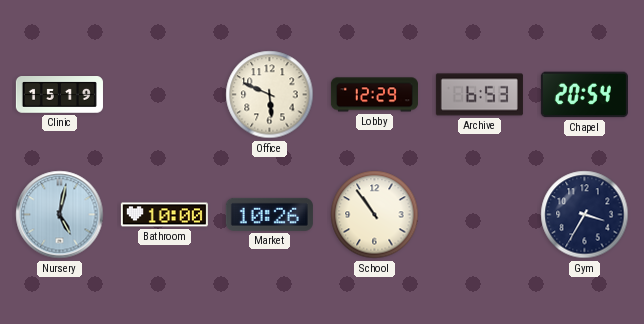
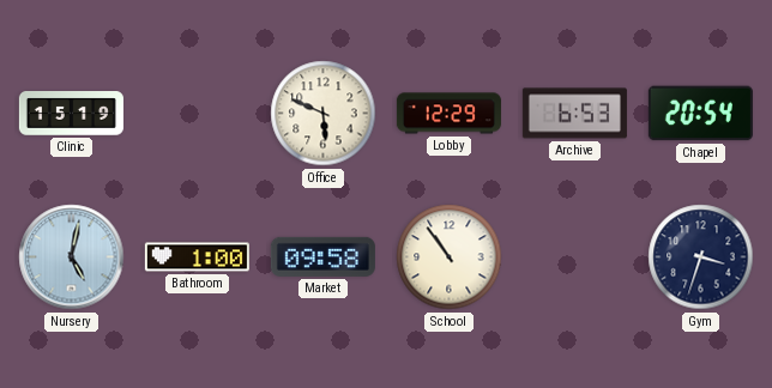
Bathroom: 10:00 -> 1:00 (197, 257)
Market: 10:26 -> 09:58 (322, 256)
Gym: 3:35 -> 3:33 (701, 257)
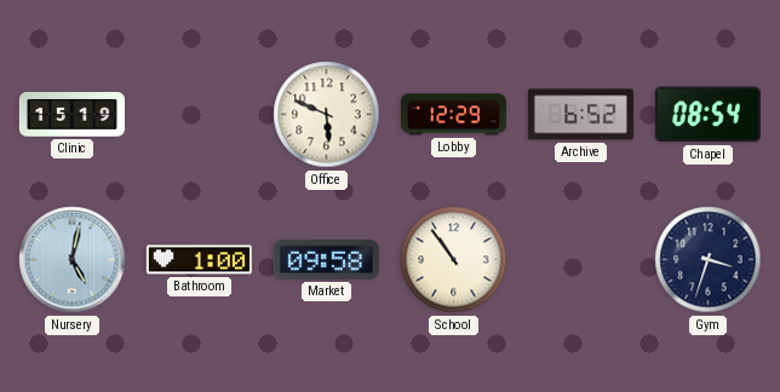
Archive: 6:53 -> 6:52 (580, 115)
Chapel: 20:54 -> 08:54 (707, 115)
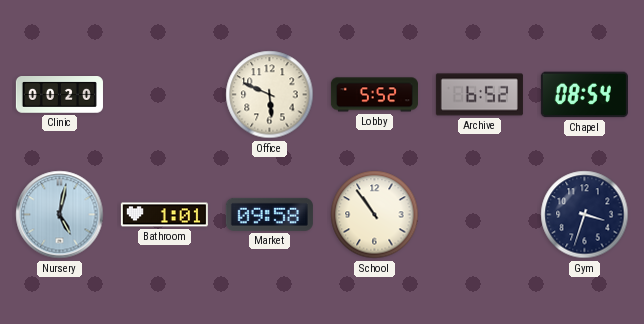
Clinic: 15:19 -> 00:20 (59, 95)
Lobby: 12:29 -> 5:52 (374, 95)
Bathroom: 1:00 -> 1:01 (164, 215)
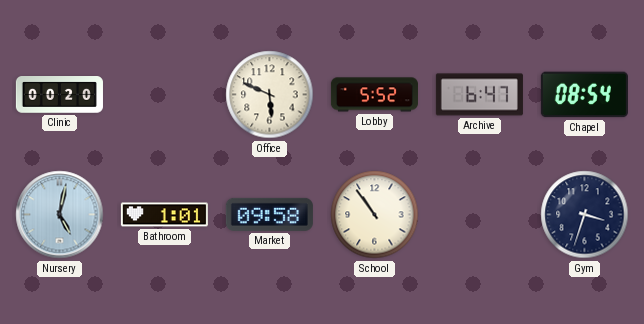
Archive: 6:52 -> 6:47 (479, 95)
